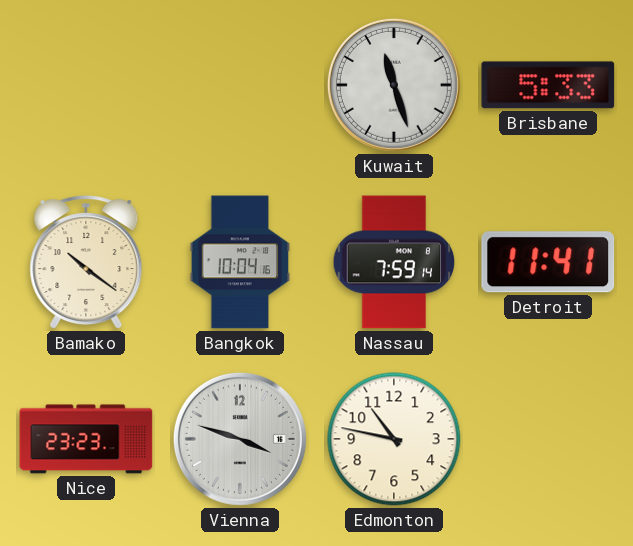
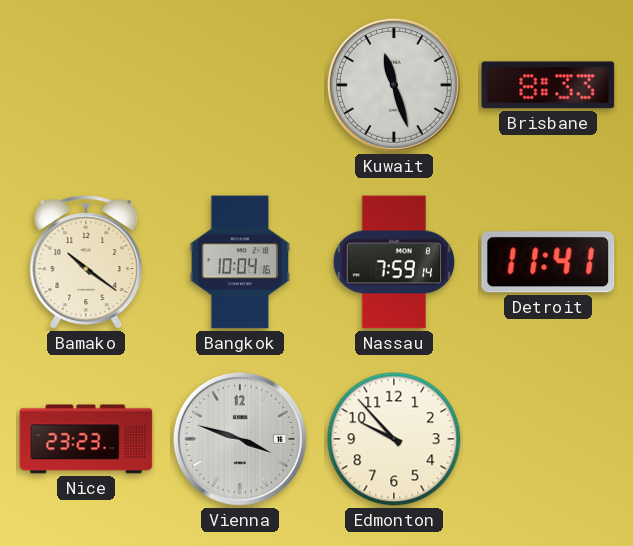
Brisbane: 5:33 -> 8:33 (548, 85)
Edmonton: 10:47 -> 9:53 (394, 439)
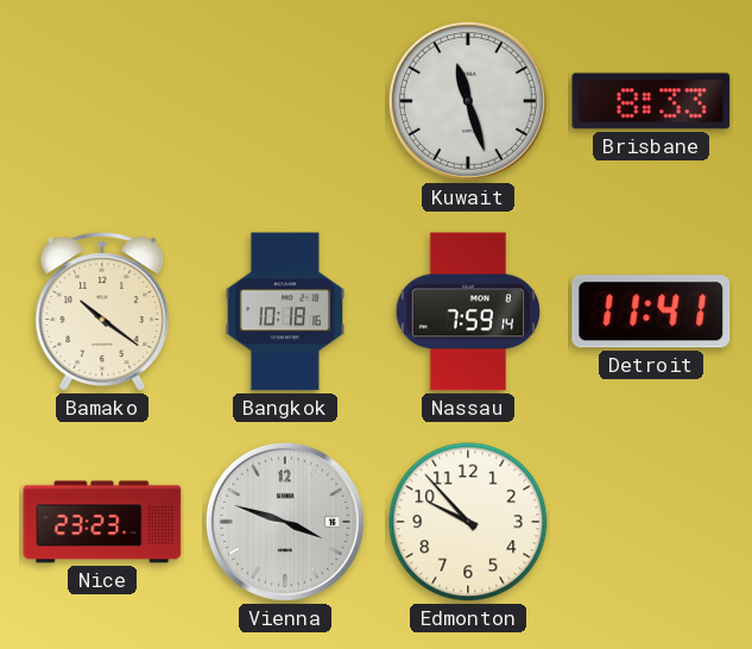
Bangkok: 10:04 -> 10:18 (285, 311)
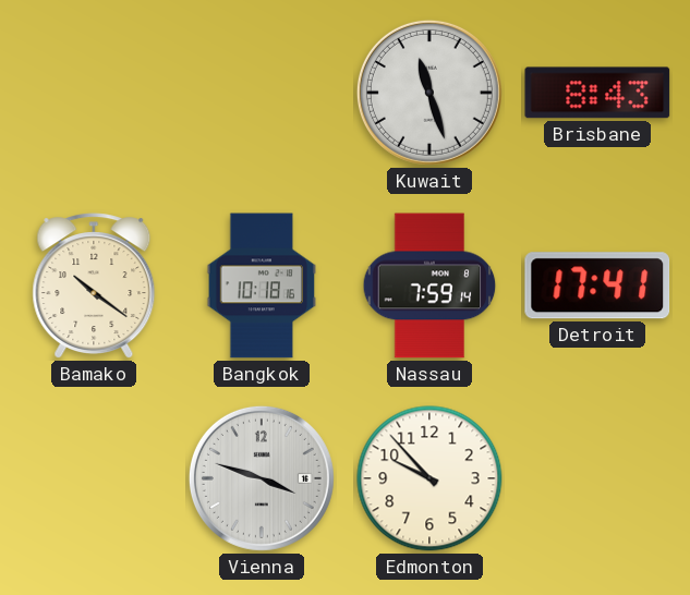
Brisbane: 8:33 -> 8:43 (597, 93)
Detroit: 11:41 -> 17:41 (597, 286)
Nice: 23:23 -> none (102, 522)
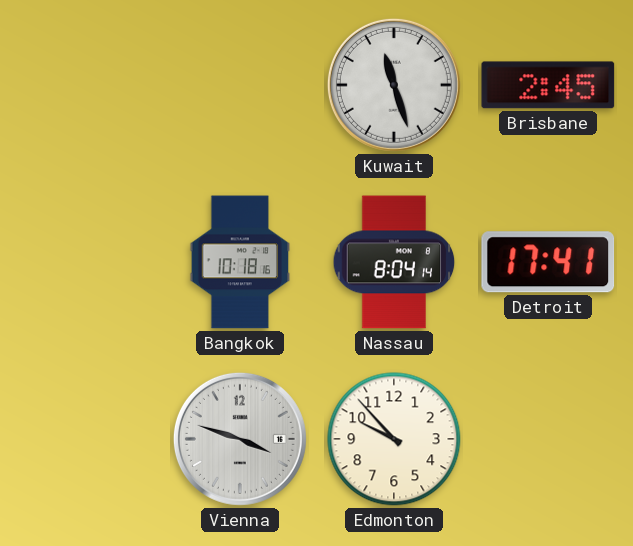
Brisbane: 8:43 -> 2:45 (548, 85)
Bamako: 10:21 -> none (94, 287)
Nassau: 7:59 -> 8:04 (394, 262)
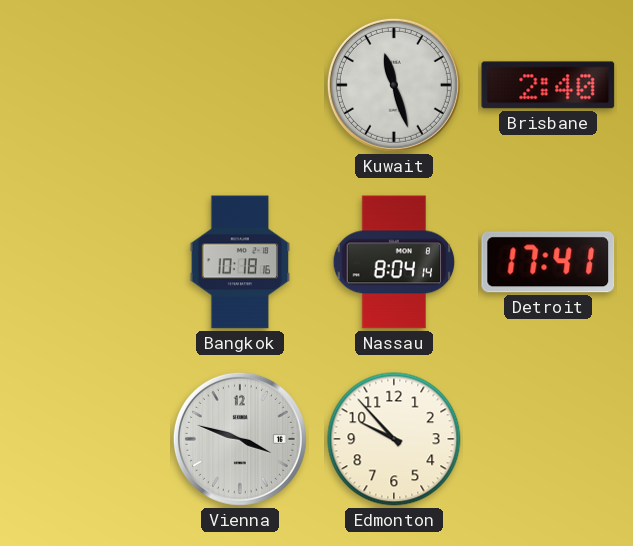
Brisbane: 2:45 -> 2:40 (548, 85)
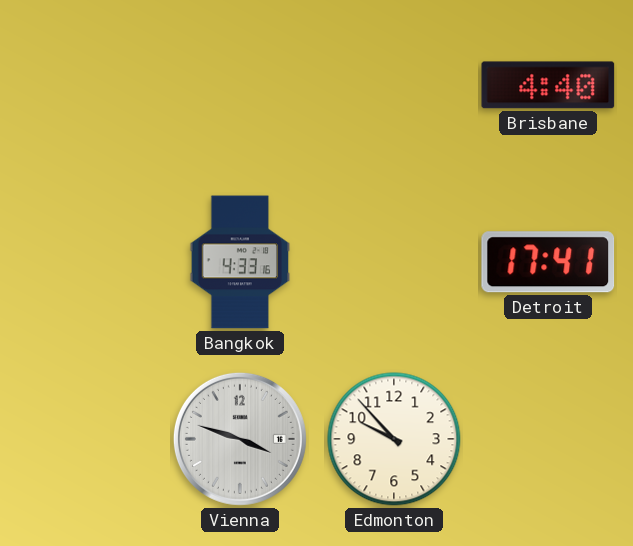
Kuwait: 11:27 -> none (394, 85)
Brisbane: 2:40 -> 4:40 (548, 85)
Bangkok: 10:18 -> 4:33 (240, 262)
Nassau: 8:04 -> none (394, 262)
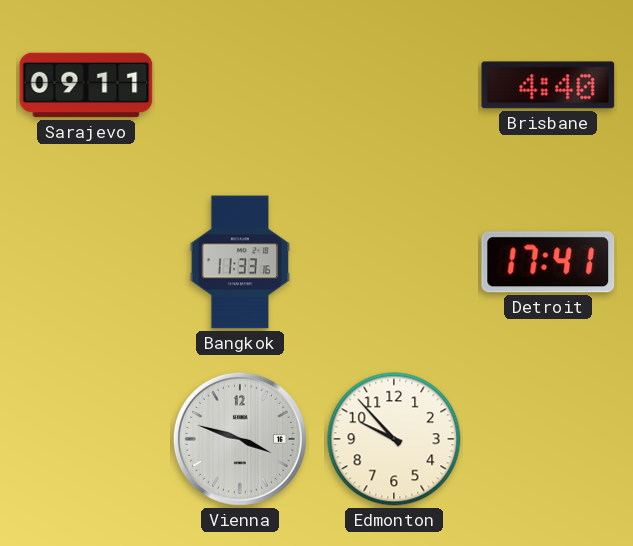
Sarajevo: none -> 09:11 (86, 85)
Bangkok: 4:33 -> 11:33 (240, 262)
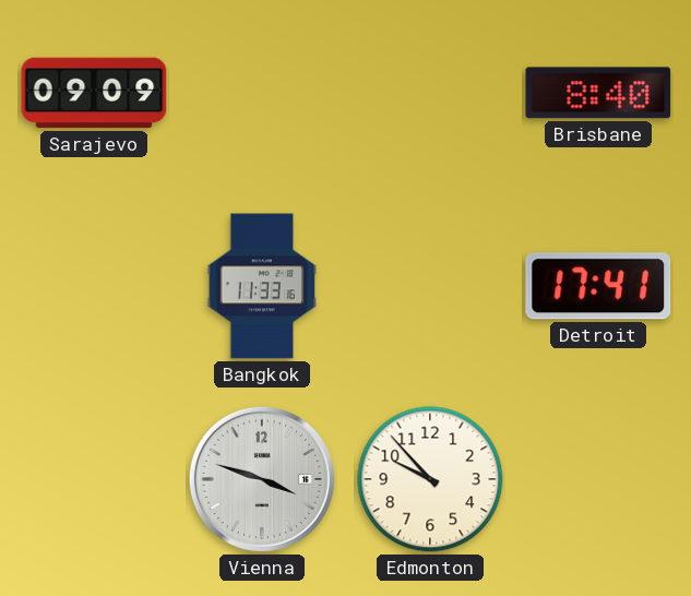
Sarajevo: 09:11 -> 09:09 (94, 93)
Brisbane: 4:40 -> 8:40 (598, 93)
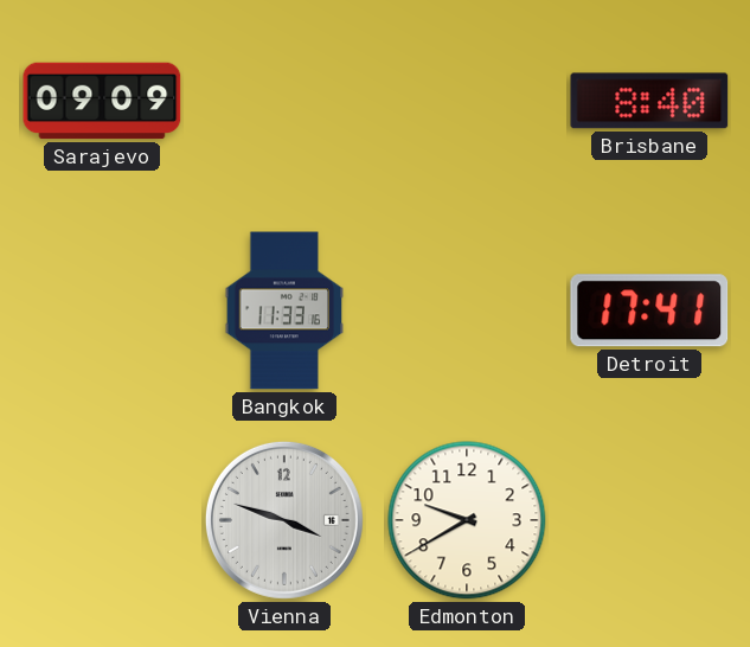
Edmonton: 9:53 -> 9:40 (467, 520)
